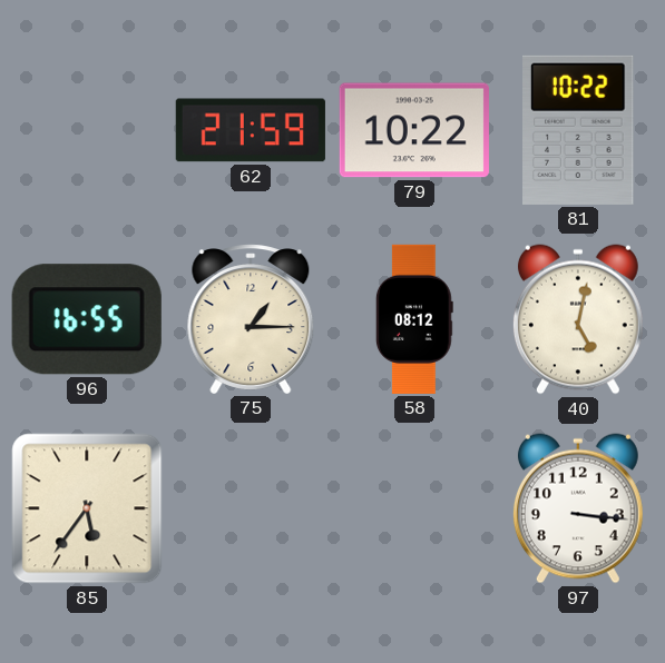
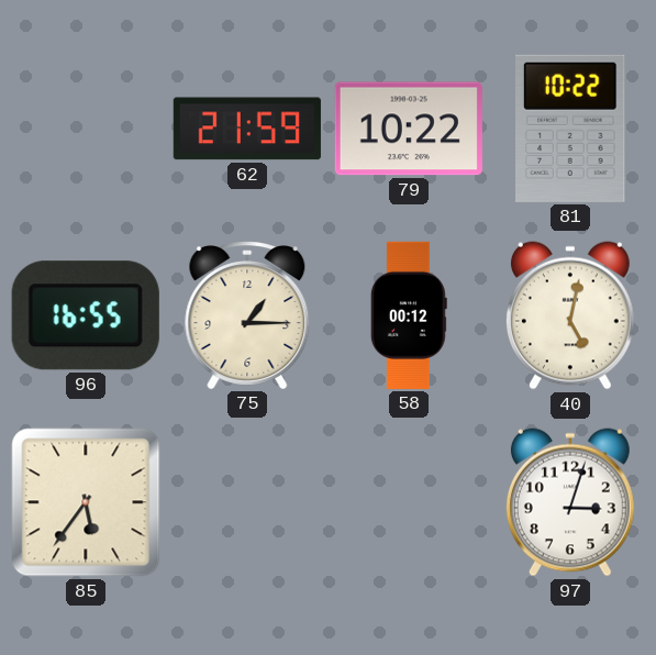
58: 08:12 -> 00:12 (409, 315)
97: 3:16 -> 3:03 (570, 502)
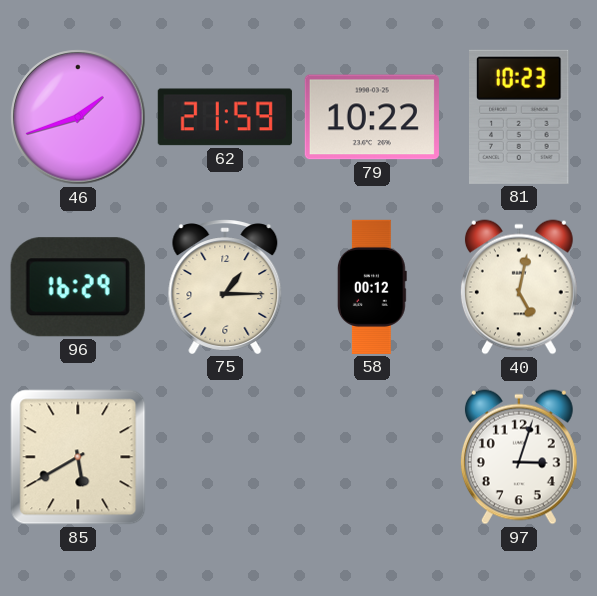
46: none -> 1:42 (78, 117)
81: 10:22 -> 10:23 (519, 117)
96: 16:55 -> 16:29 (78, 287)
85: 5:36 -> 5:40 (78, 457)
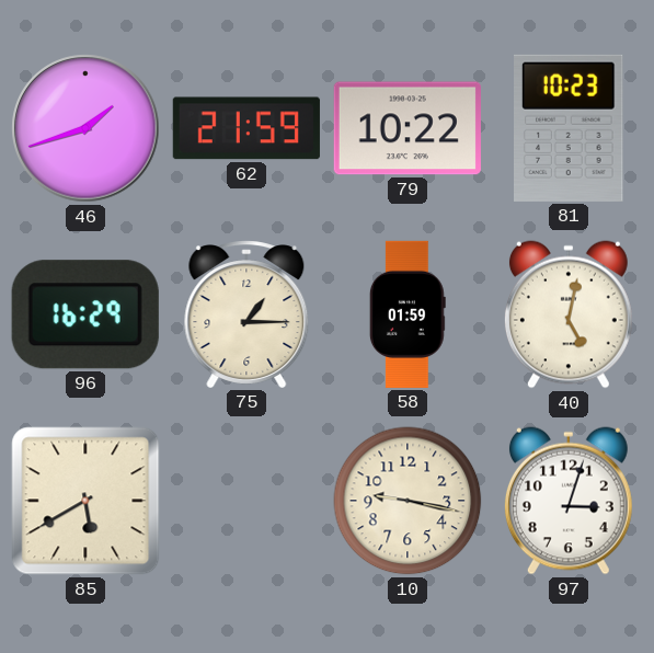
58: 00:12 -> 01:59 (408, 314)
10: none -> 9:17 (408, 501)
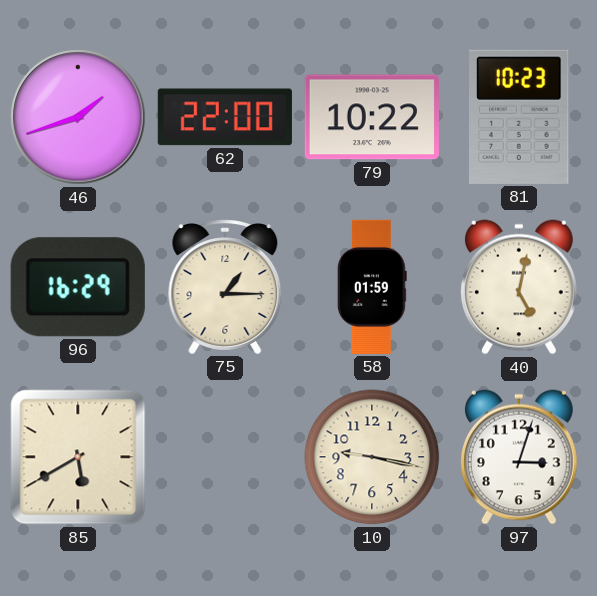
62: 21:59 -> 22:00 (225, 117)
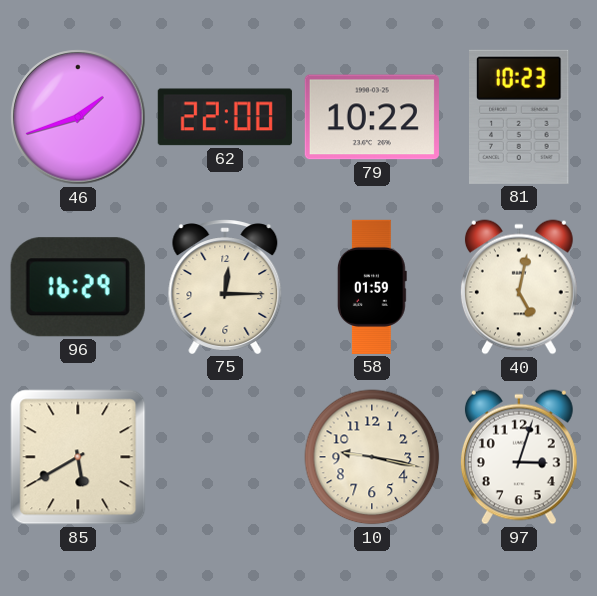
75: 1:15 -> 12:15 (225, 287)
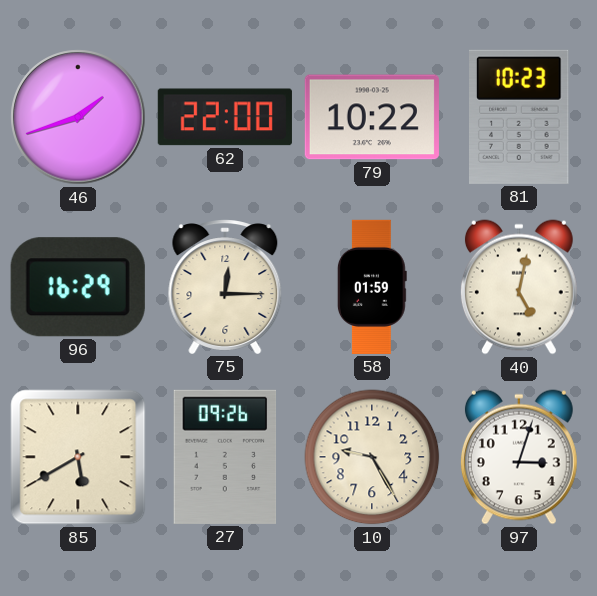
27: none -> 09:26 (225, 457)
10: 9:17 -> 9:25 (372, 457)
